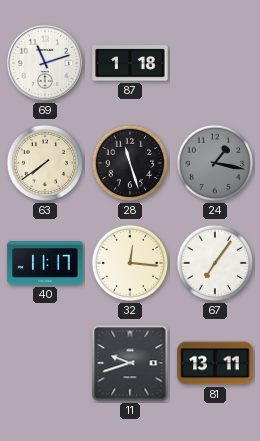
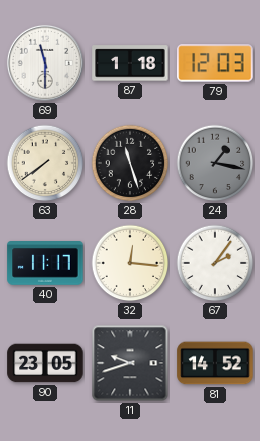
69: 11:12 -> 11:30 (45, 63)
79: none -> 12:03 (215, 63)
67: 7:06 -> 2:06 (215, 263)
90: none -> 23:05 (45, 363)
81: 13:11 -> 14:52 (215, 363)
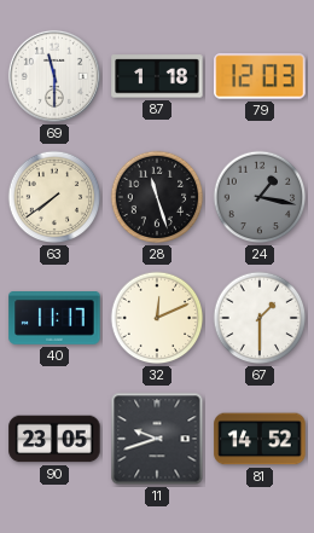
32: 12:16 -> 12:11 (157, 318)
67: 2:06 -> 1:30 (260, 318)
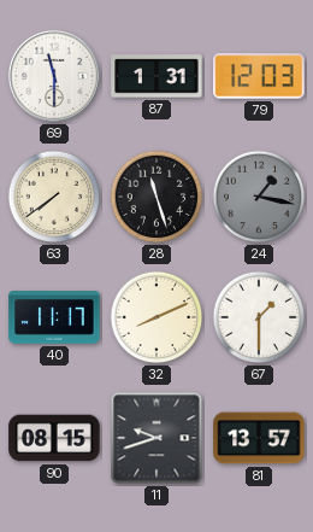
87: 1:18 -> 1:31 (156, 76)
32: 12:11 -> 8:11 (156, 317)
90: 23:05 -> 08:15 (54, 438)
81: 14:52 -> 13:57 (259, 438)
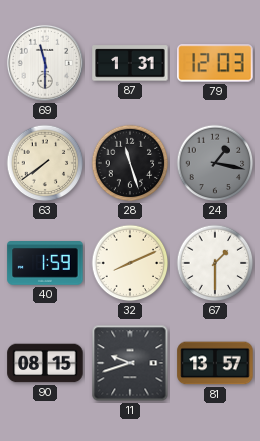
40: 11:17 -> 1:59 (45, 264)
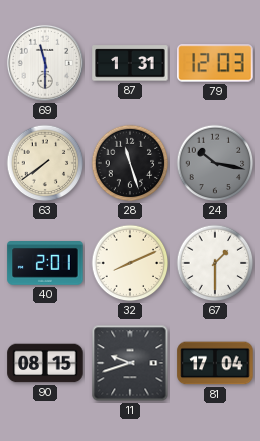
24: 1:17 -> 10:17 (215, 163)
40: 1:59 -> 2:01 (45, 264)
81: 13:57 -> 17:04 (215, 363)
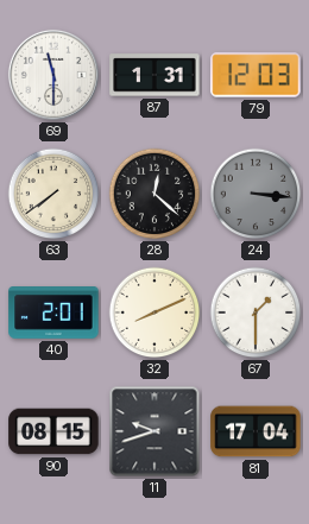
28: 11:27 -> 12:22 (154, 194)
24: 10:17 -> 3:16 (256, 194)
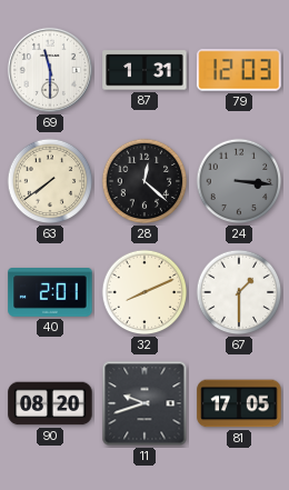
90: 08:15 -> 08:20 (50, 403)
81: 17:04 -> 17:05 (239, 403)
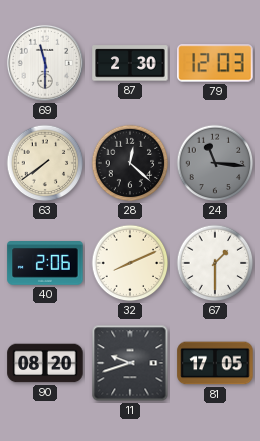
87: 1:31 -> 2:30 (130, 63)
24: 3:16 -> 11:16 (215, 163)
40: 2:01 -> 2:06 (45, 264)
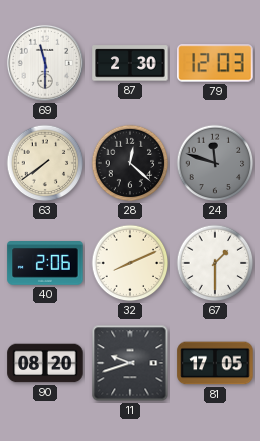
24: 11:16 -> 11:48 (215, 163)
